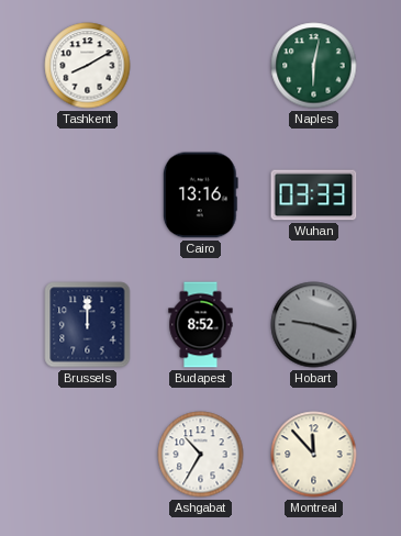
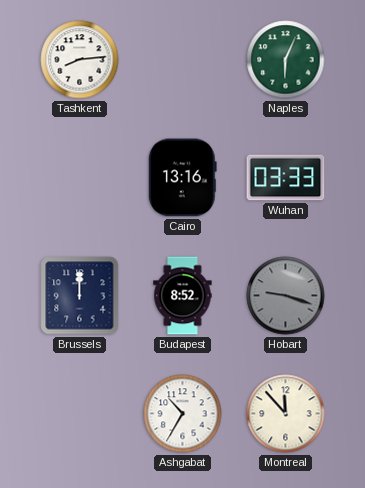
Tashkent: 8:10 -> 8:14 (80, 60)
Naples: 6:02 -> 6:04 (286, 60)
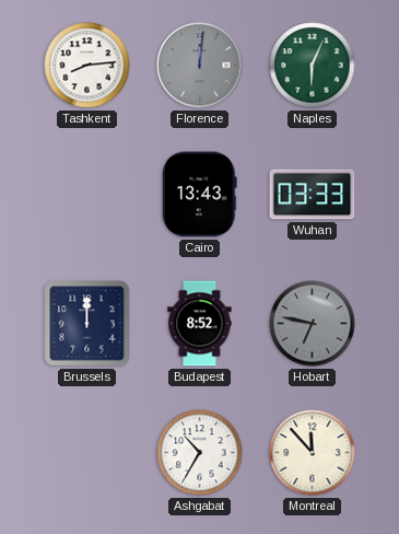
Florence: none -> 12:01 (200, 66)
Cairo: 13:16 -> 13:43 (199, 195)
Hobart: 9:18 -> 6:47 (313, 324)
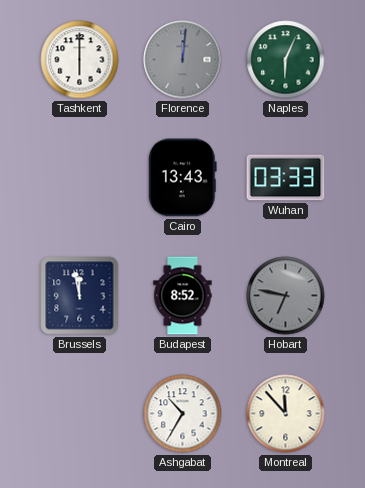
Tashkent: 8:14 -> 6:00 (80, 60)
Brussels: 12:00 -> 11:58 (80, 296)
